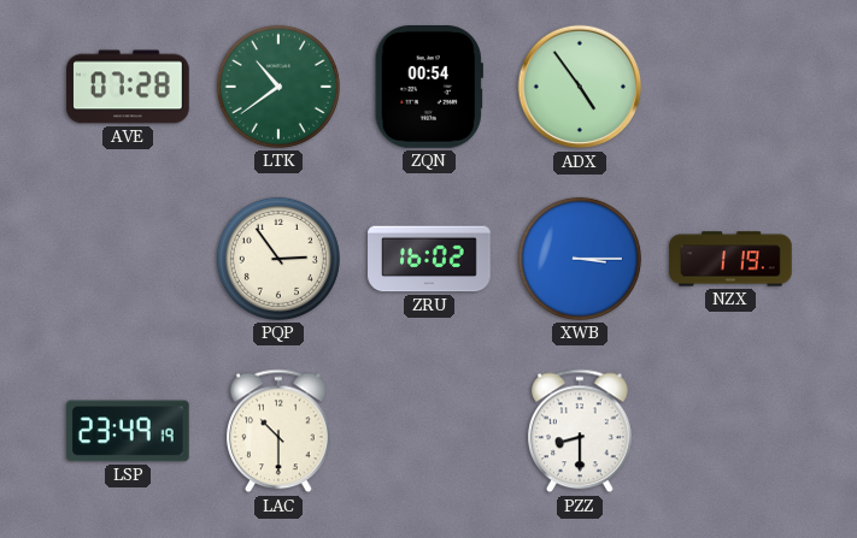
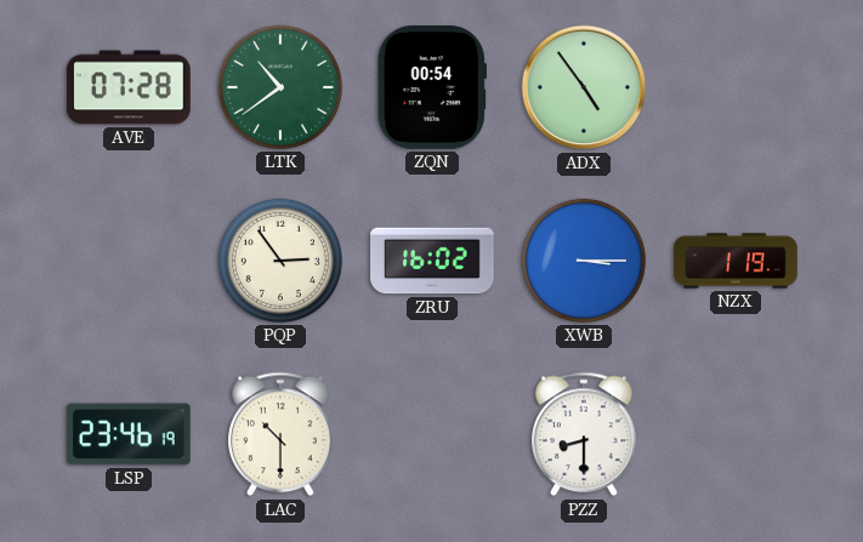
LSP: 23:49 -> 23:46 (130, 434)
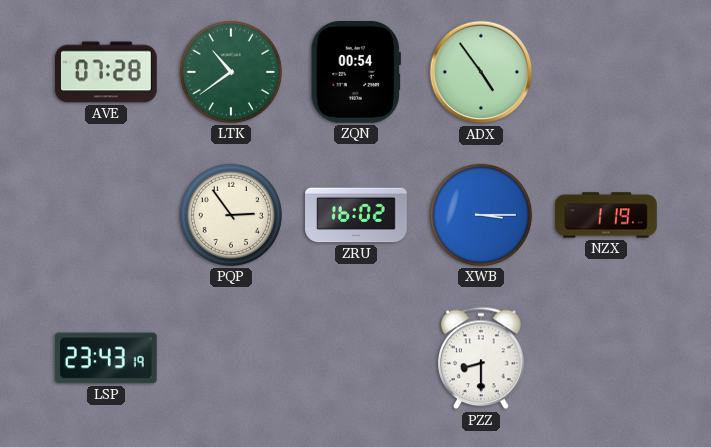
LSP: 23:46 -> 23:43 (107, 358)
LAC: 10:30 -> none (280, 434)
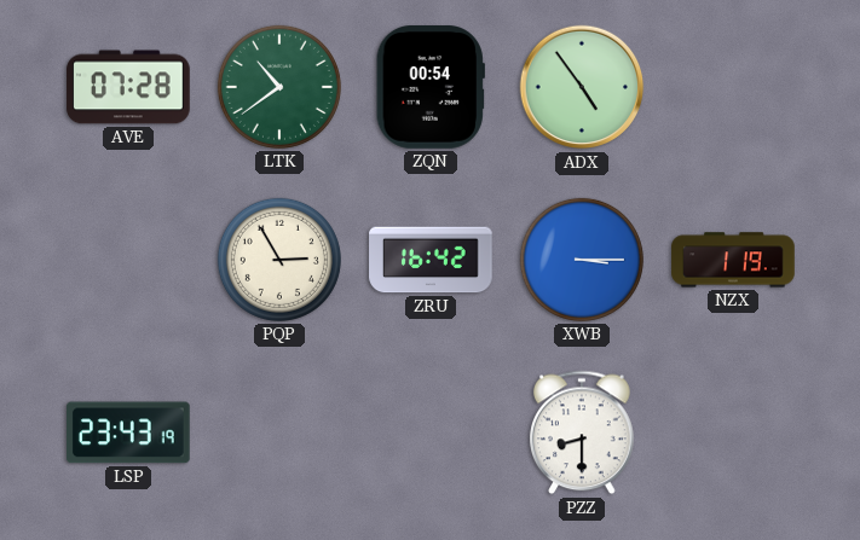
PQP: 2:54 -> 2:55 (279, 260)
ZRU: 16:02 -> 16:42 (431, 260)
